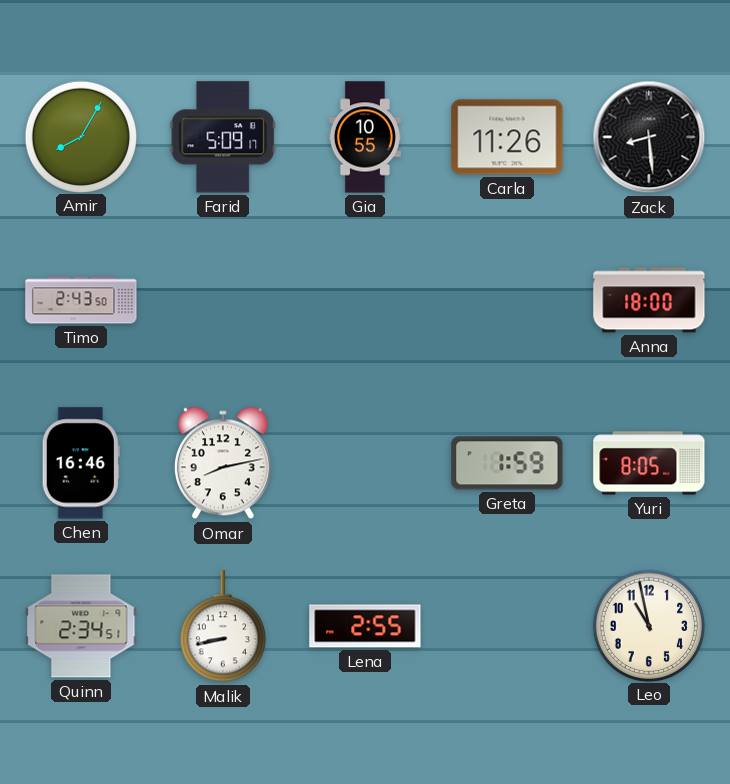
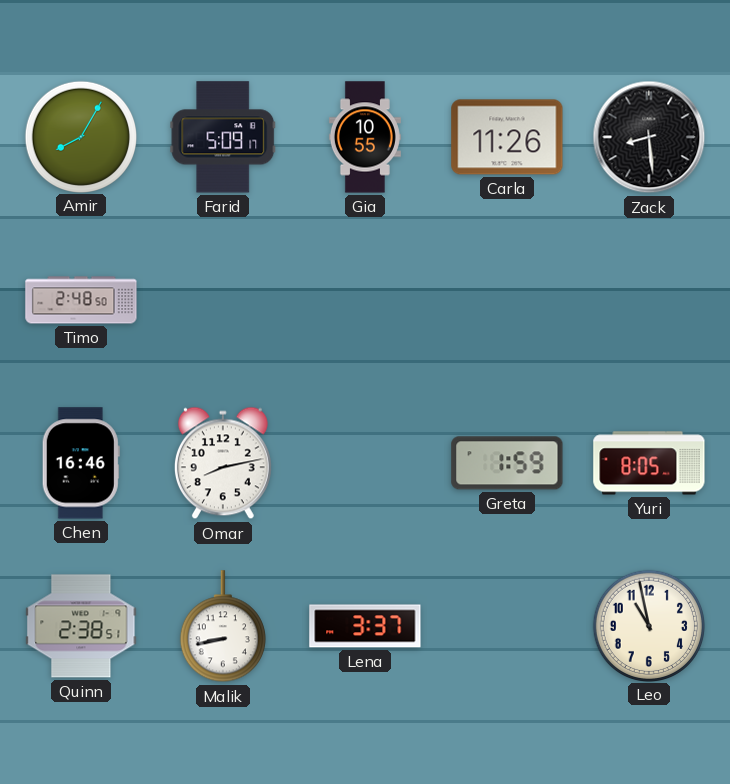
Timo: 2:43 -> 2:48 (81, 300)
Anna: 18:00 -> none (649, 300)
Quinn: 2:34 -> 2:38 (81, 626)
Lena: 2:55 -> 3:37 (365, 626)
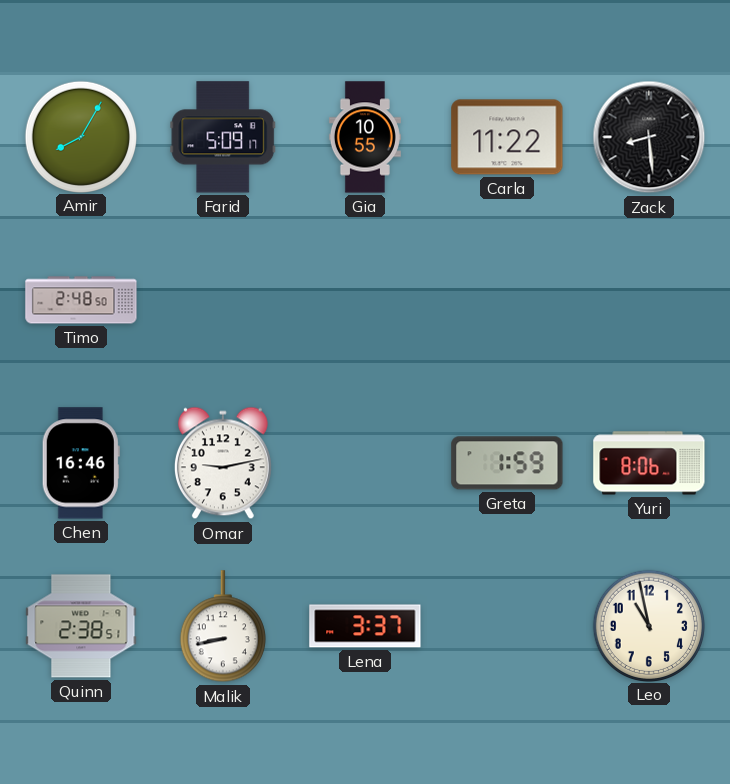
Carla: 11:26 -> 11:22 (507, 137)
Omar: 8:13 -> 9:13 (223, 463)
Yuri: 8:05 -> 8:06 (649, 463)
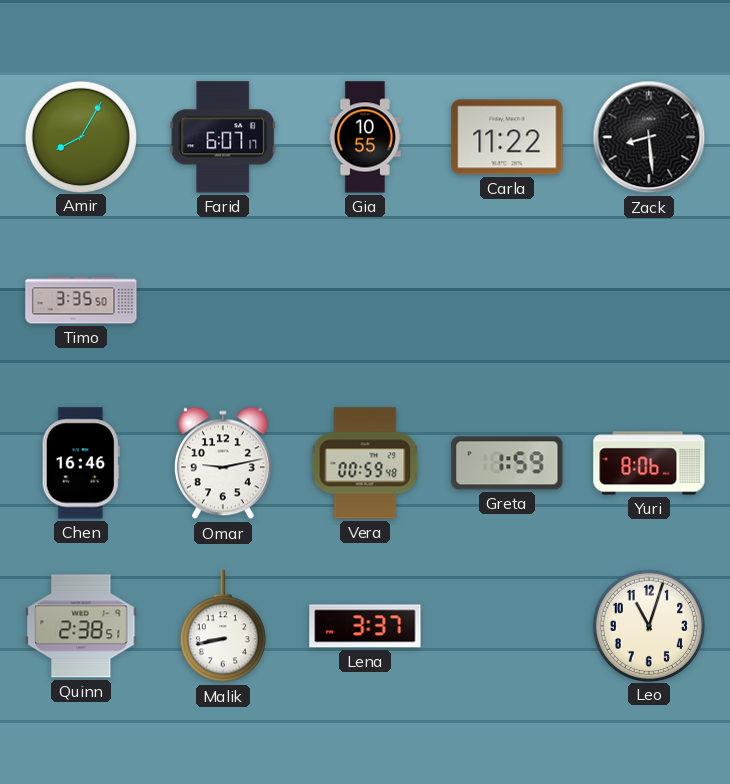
Farid: 5:09 -> 6:07 (223, 137)
Timo: 2:48 -> 3:35 (81, 300)
Vera: none -> 00:59 (365, 463)
Leo: 10:58 -> 11:03 (648, 625)
